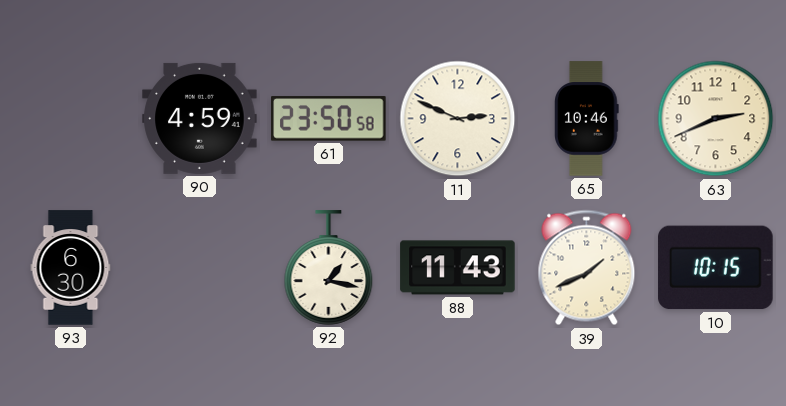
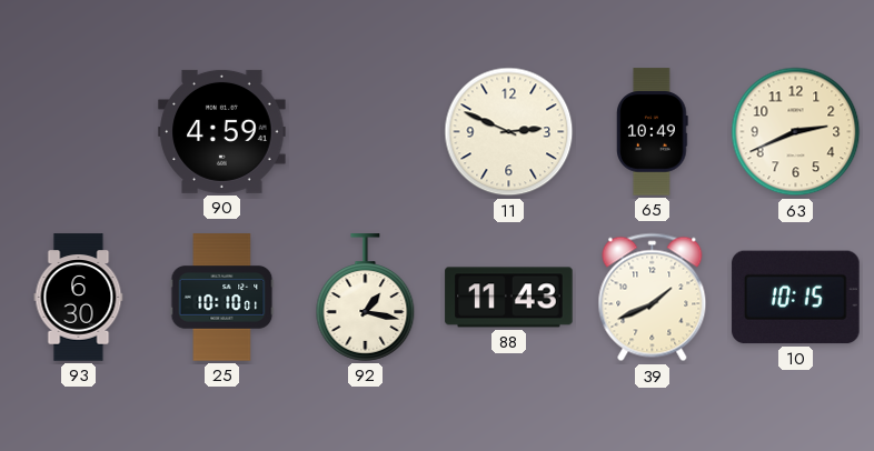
61: 23:50 -> none (329, 119)
65: 10:46 -> 10:49 (653, 132)
25: none -> 10:10 (222, 298)
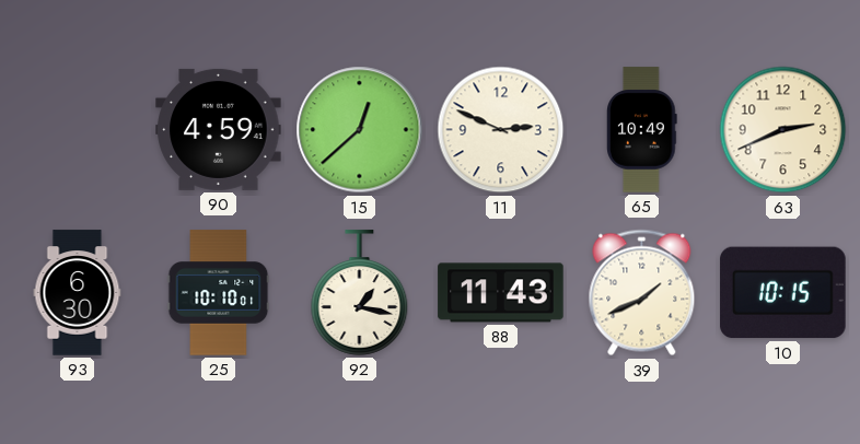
15: none -> 12:38 (360, 130)
